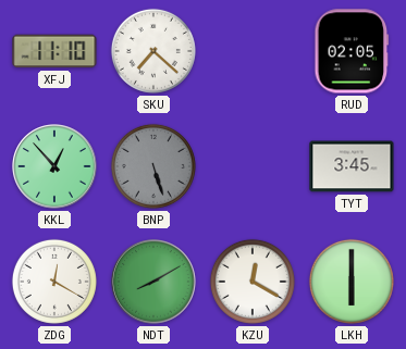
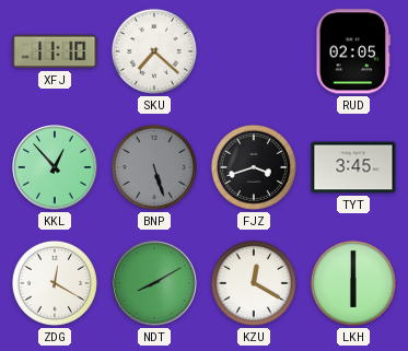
FJZ: none -> 3:42 (254, 167)
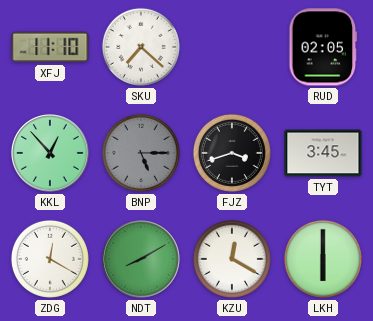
BNP: 5:27 -> 5:15 (141, 153)
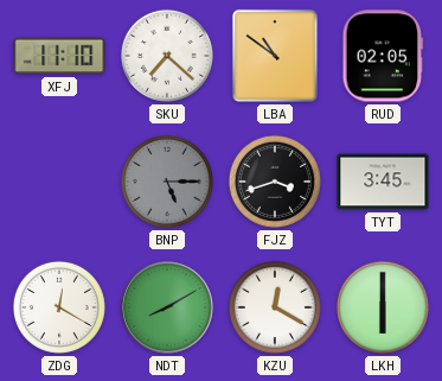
LBA: none -> 10:51 (275, 56)
KKL: 12:53 -> none (50, 153)
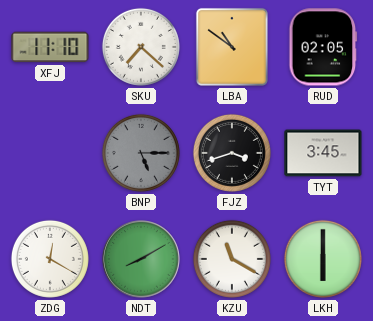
KZU: 12:20 -> 11:20 (232, 259)
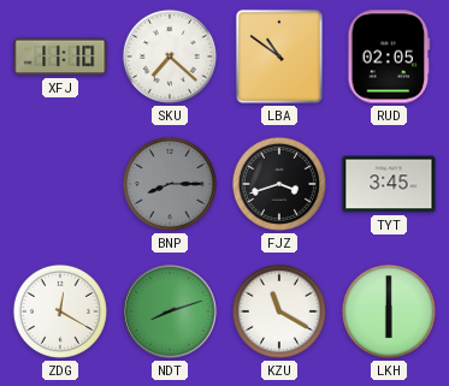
BNP: 5:15 -> 8:15 (170, 184)
NDT: 8:10 -> 8:12 (170, 311)
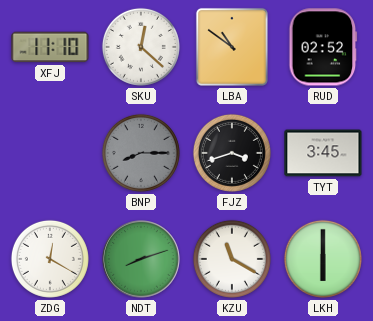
SKU: 7:22 -> 12:22 (141, 47)
RUD: 02:05 -> 02:52 (323, 47)
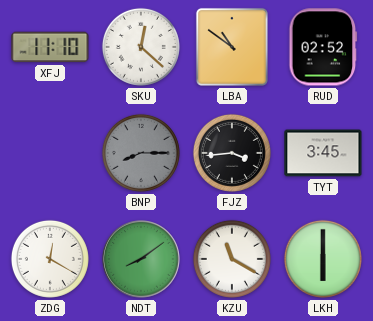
FJZ: 3:42 -> 3:44 (232, 153)
NDT: 8:12 -> 8:09 (141, 259)
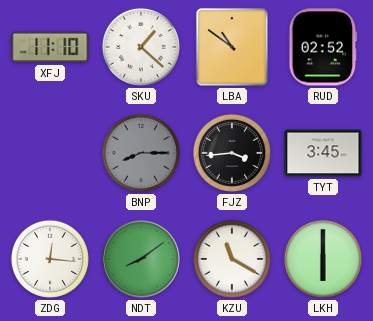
SKU: 12:22 -> 1:22 (141, 47)
ZDG: 12:20 -> 12:16 (50, 259)
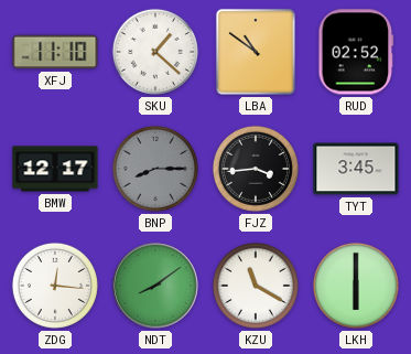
BMW: none -> 12:17 (55, 169)
